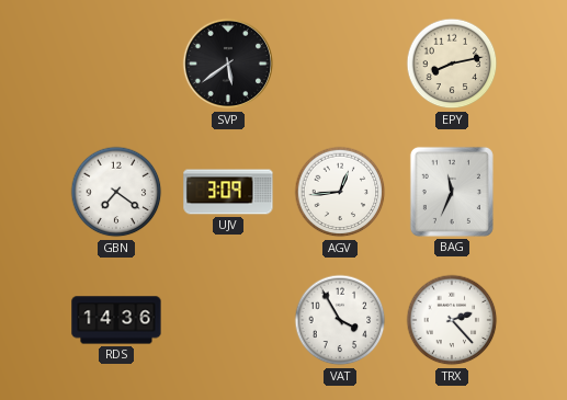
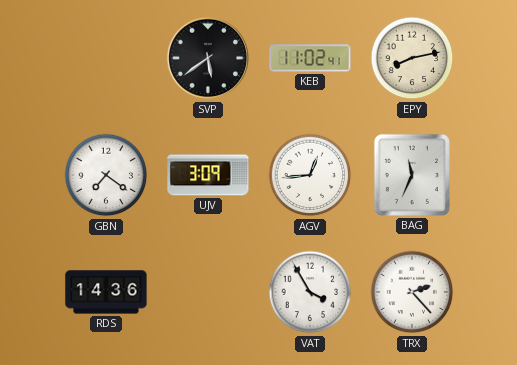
KEB: none -> 11:02 (310, 58)
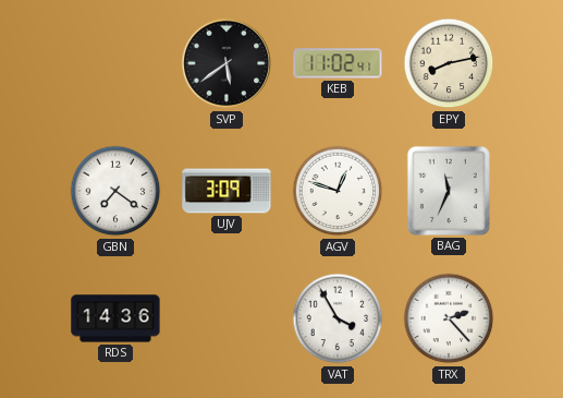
AGV: 12:44 -> 12:48 (338, 191)
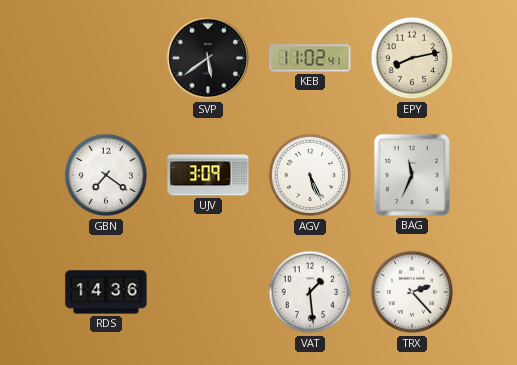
AGV: 12:48 -> 5:26 (310, 175)
VAT: 3:55 -> 1:29 (310, 292)
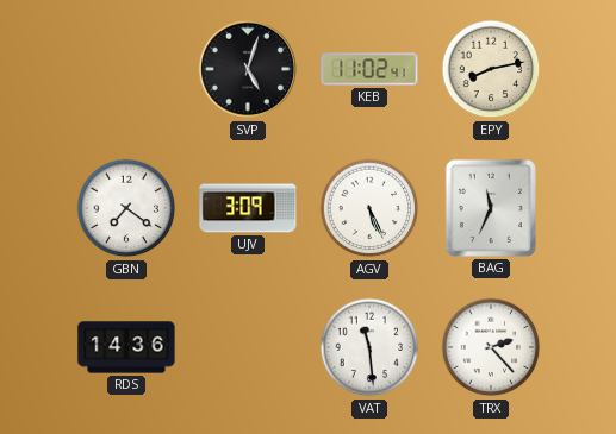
SVP: 5:39 -> 5:03 (248, 69)
VAT: 1:29 -> 11:29 (369, 347)
